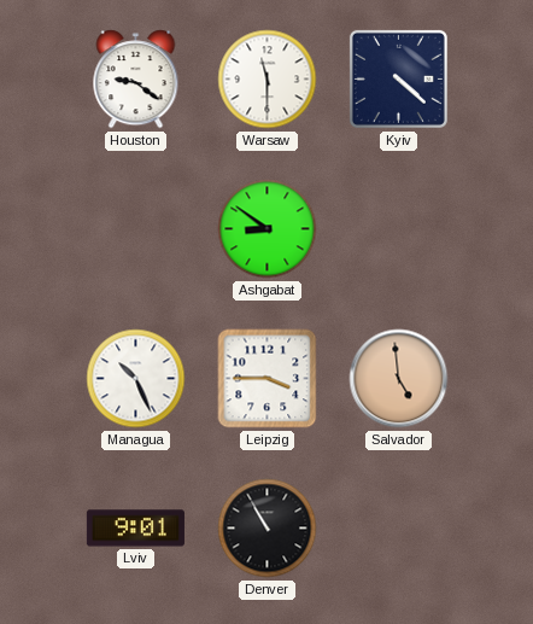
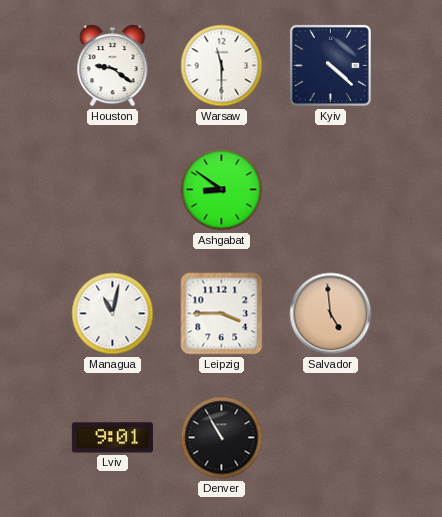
Managua: 10:26 -> 11:02 (113, 314)
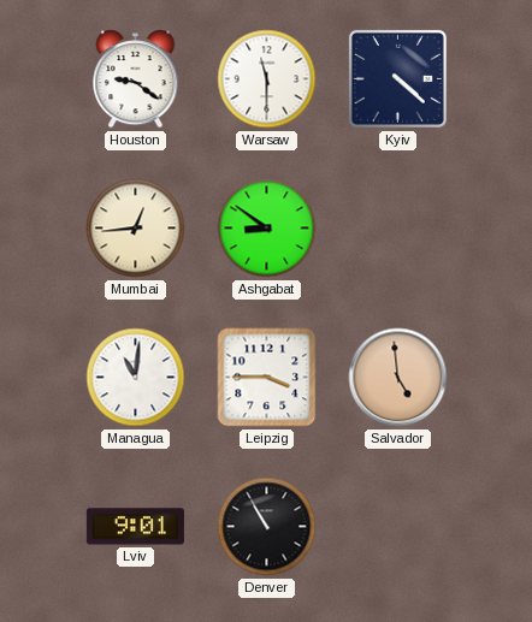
Mumbai: none -> 12:44 (136, 229)
Managua: 11:02 -> 11:01 (136, 378)
